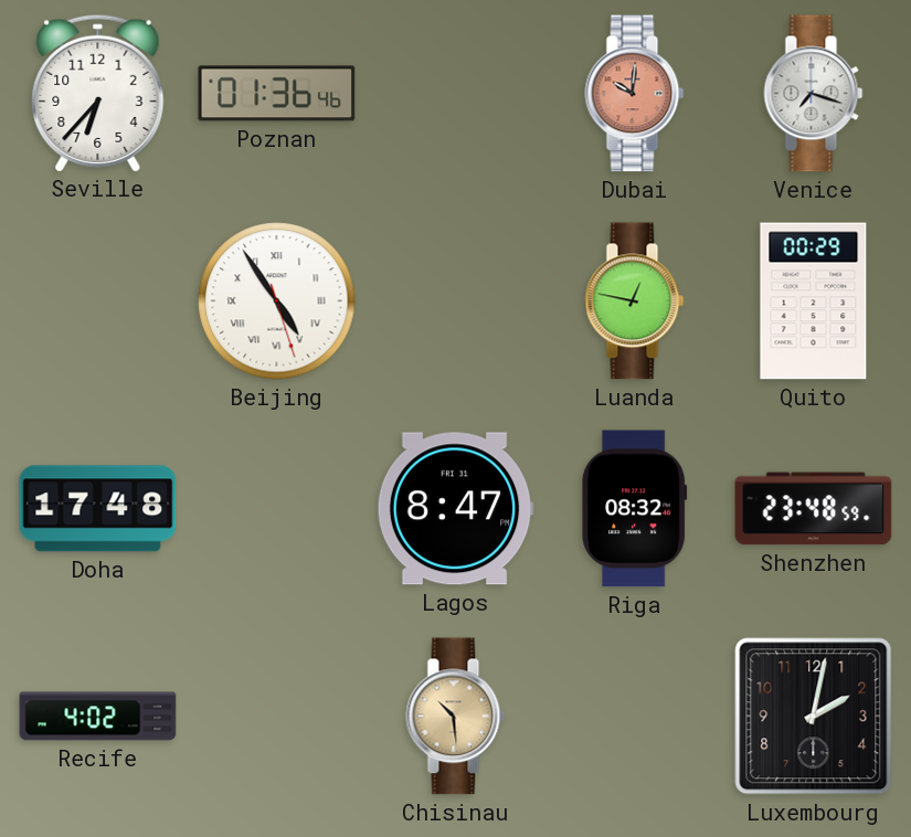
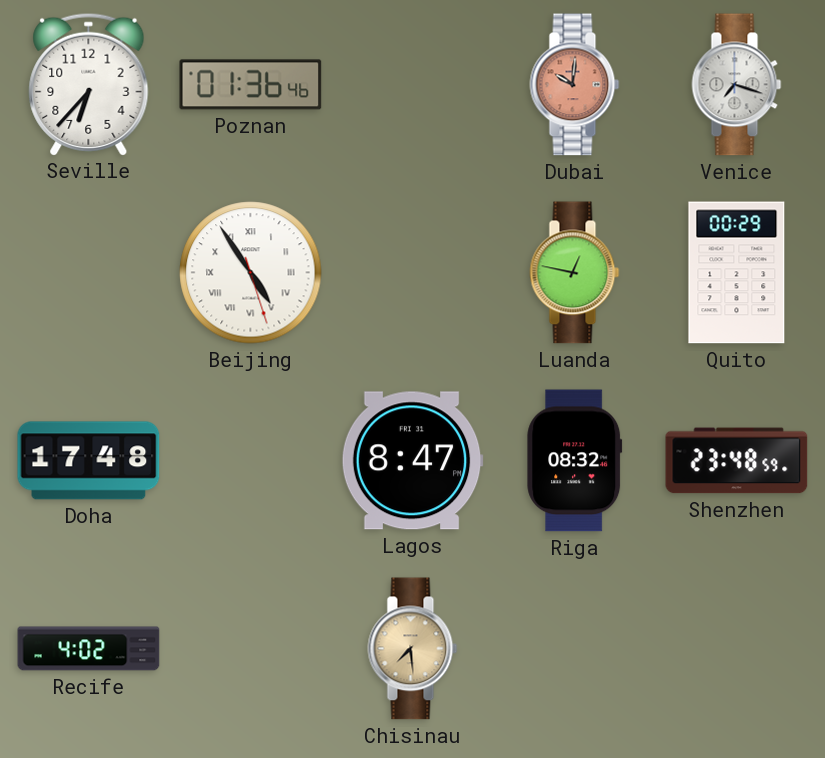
Chisinau: 10:29 -> 7:29 (413, 649)
Luxembourg: 2:02 -> none (814, 717)
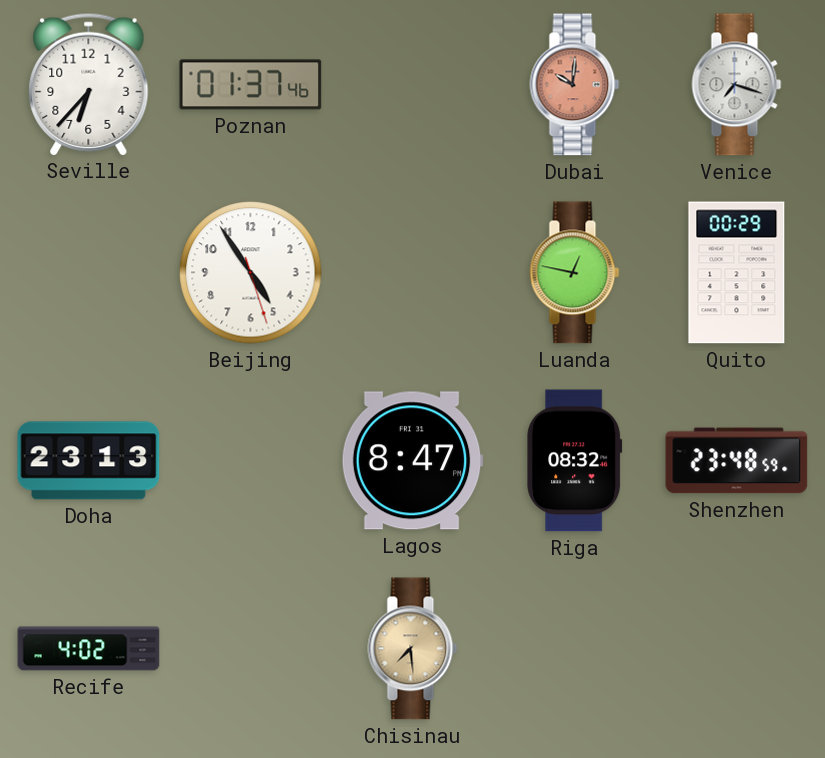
Poznan: 01:36 -> 01:37 (251, 85)
Beijing numerals: Roman -> Arabic (251, 273)
Doha: 17:48 -> 23:13 (89, 461)
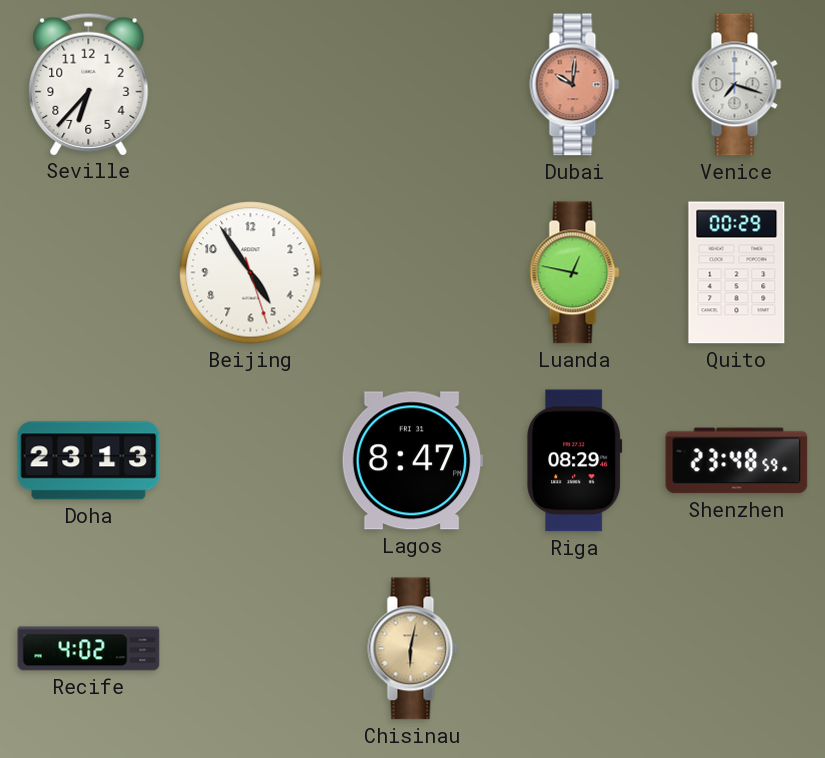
Poznan: 01:37 -> none (251, 85)
Riga: 08:32 -> 08:29 (575, 461)
Chisinau: 7:29 -> 6:02 (413, 649)
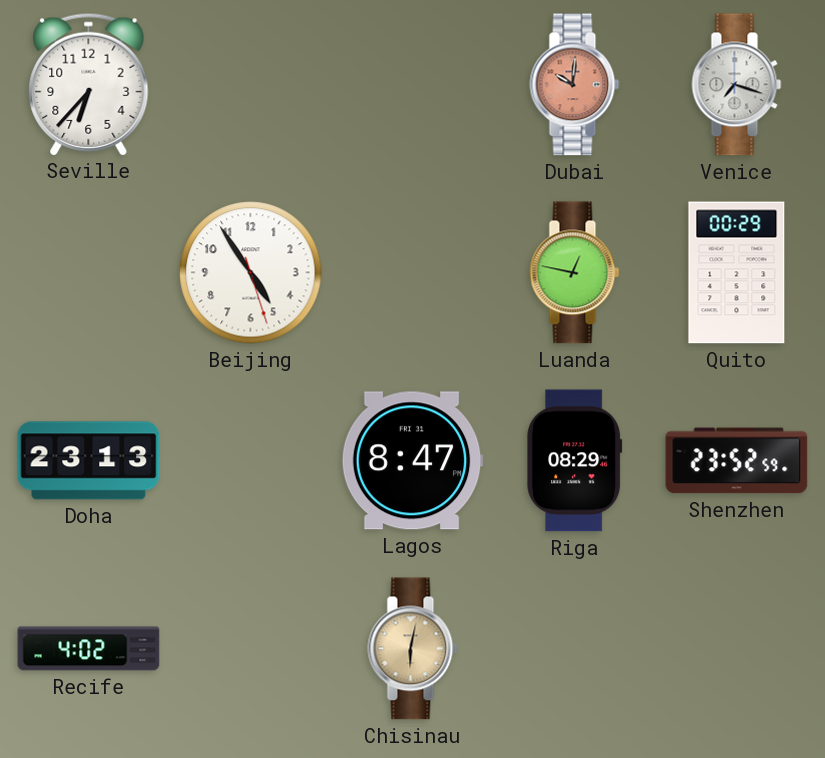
Shenzhen: 23:48 -> 23:52 (737, 461)
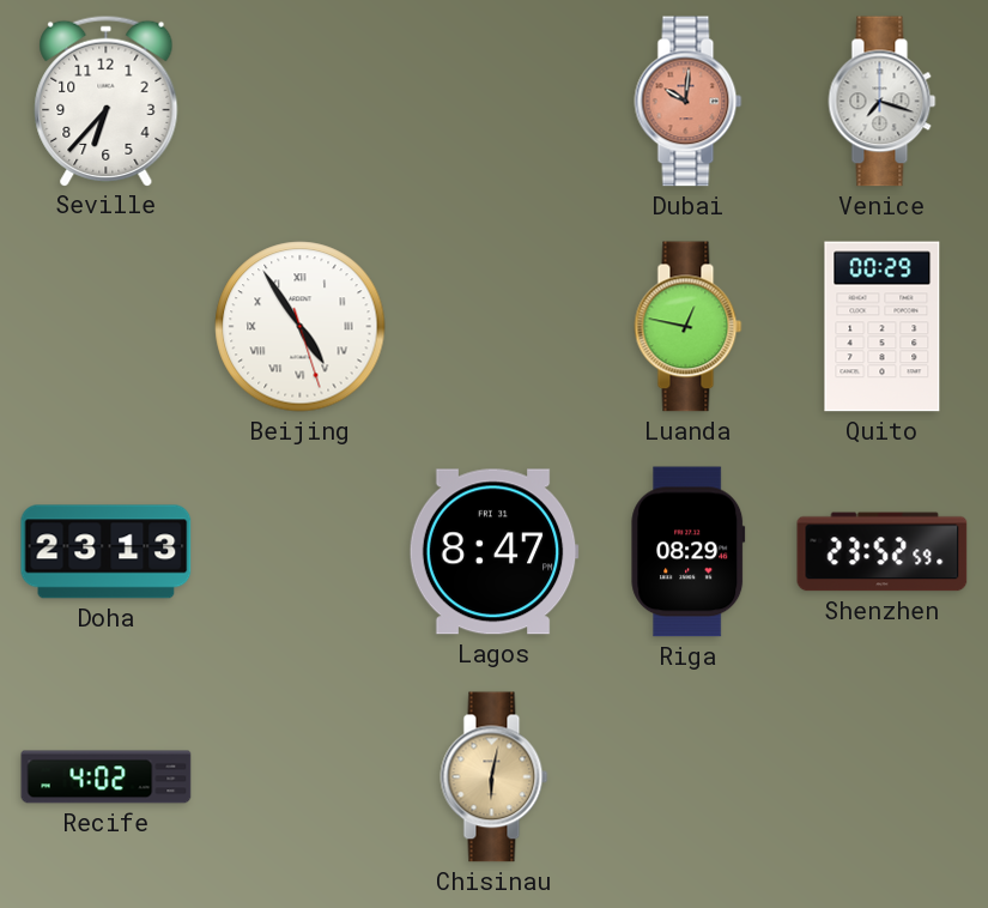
Beijing numerals: Arabic -> Roman (301, 327)
